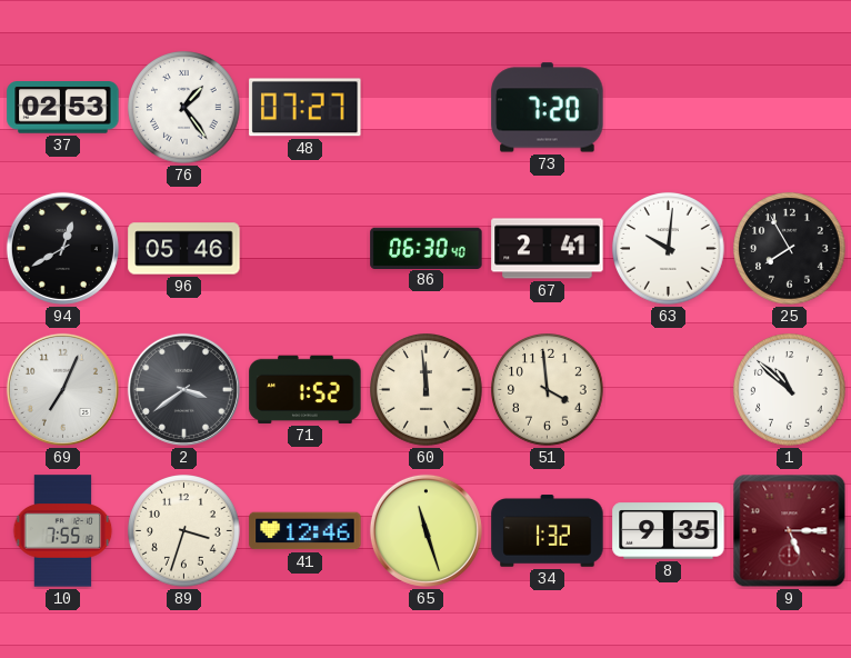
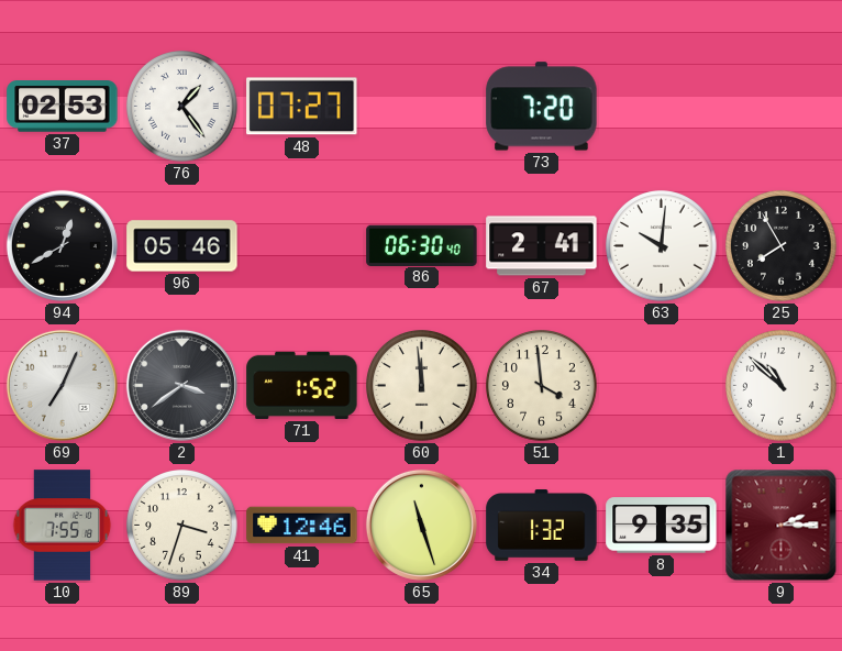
9: 5:15 -> 2:15 (782, 526)
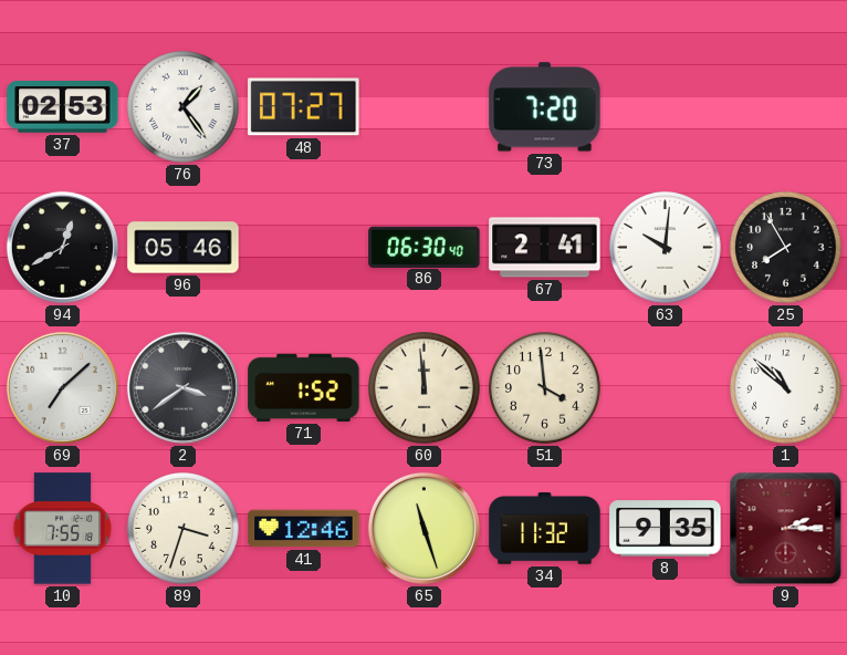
69: 7:04 -> 7:08 (62, 387)
34: 1:32 -> 11:32 (545, 529)
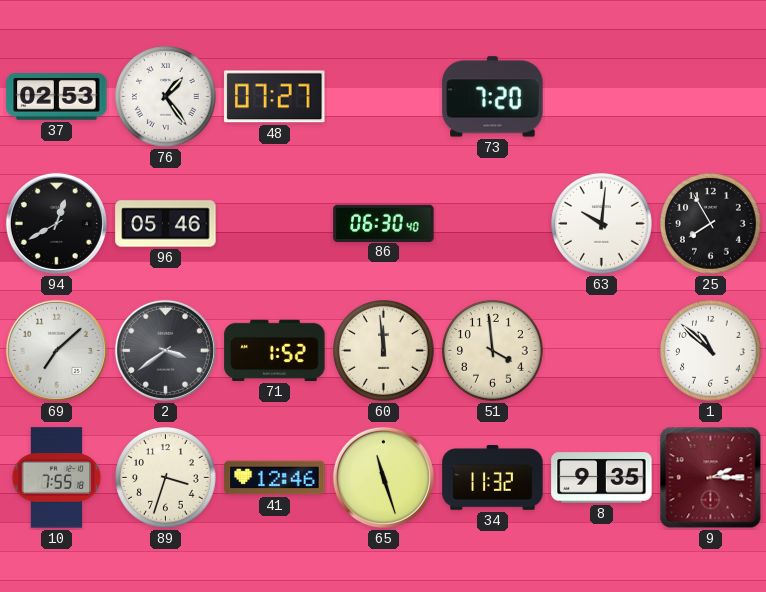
67: 2:41 -> none (545, 248)
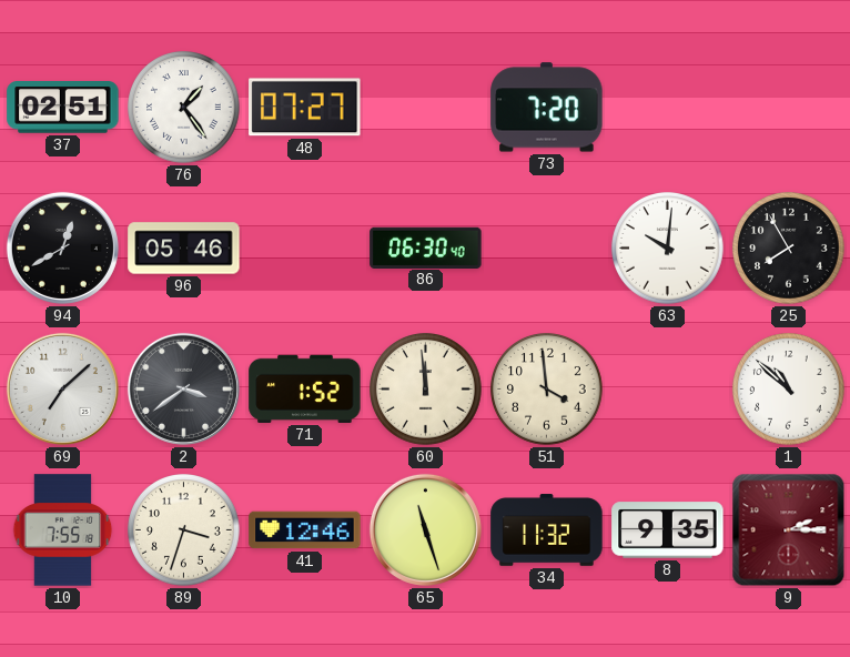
37: 02:53 -> 02:51 (63, 108)
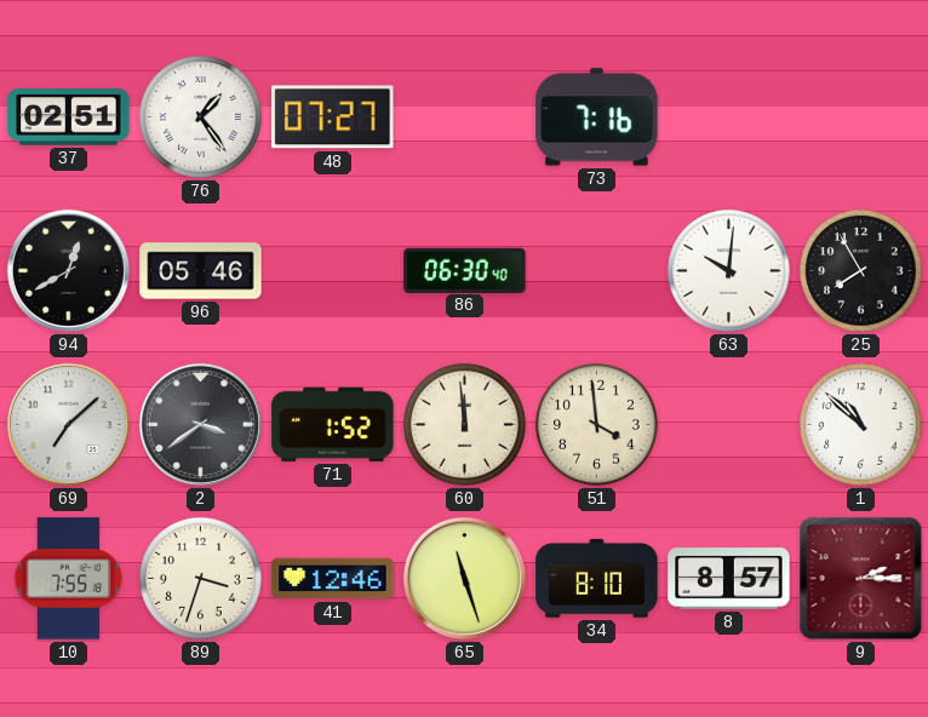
73: 7:20 -> 7:16 (597, 117)
34: 11:32 -> 8:10 (597, 579)
8: 9:35 -> 8:57 (729, 579)
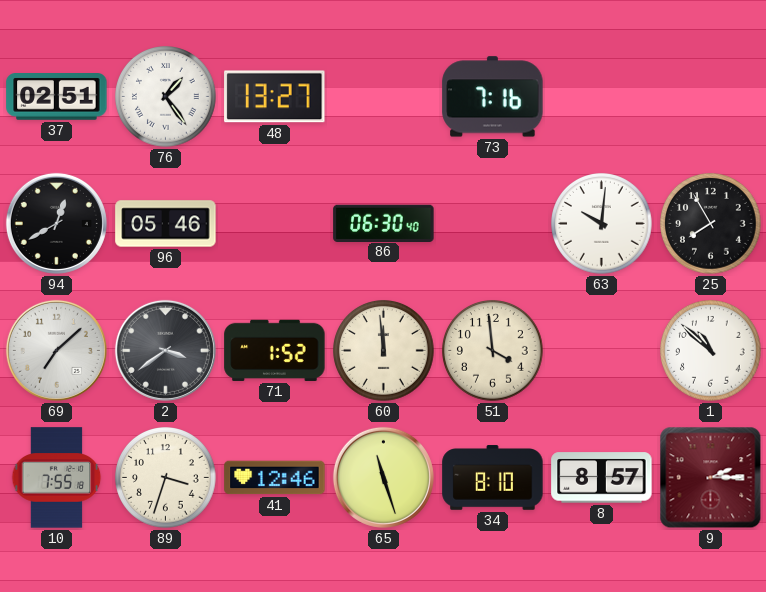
48: 07:27 -> 13:27 (275, 97)
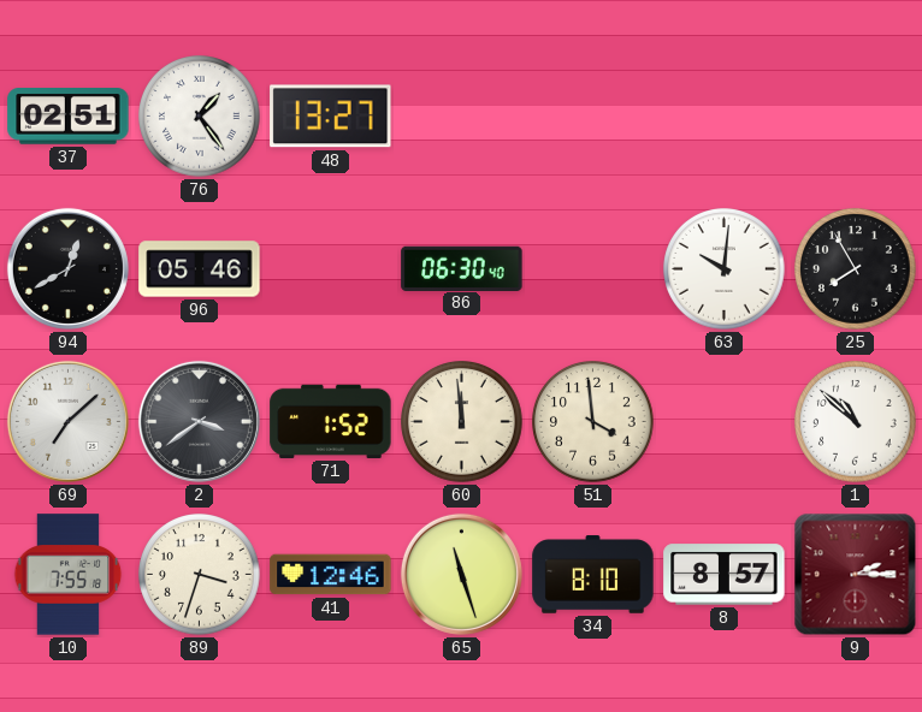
73: 7:16 -> none (493, 97)
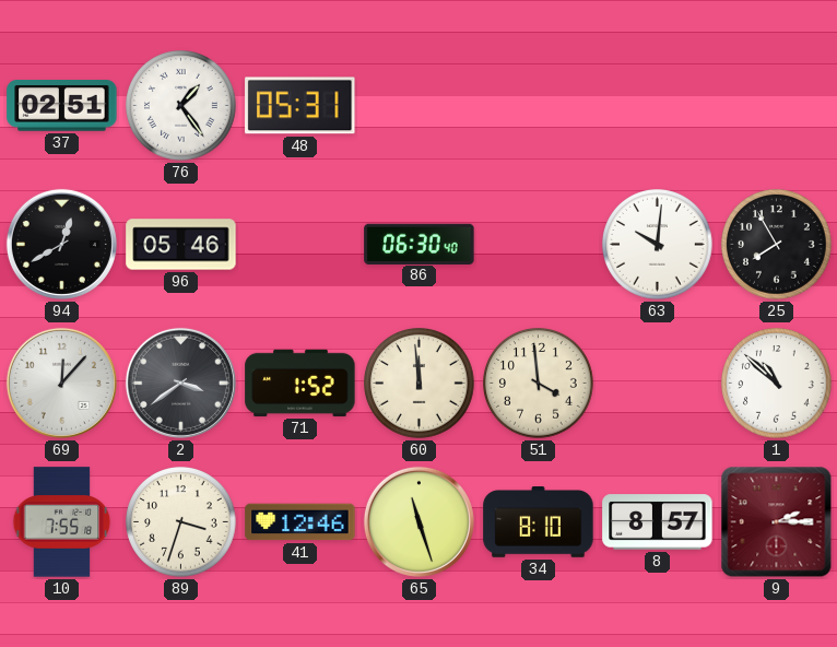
48: 13:27 -> 05:31 (300, 106)
69: 7:08 -> 12:07 (61, 383)
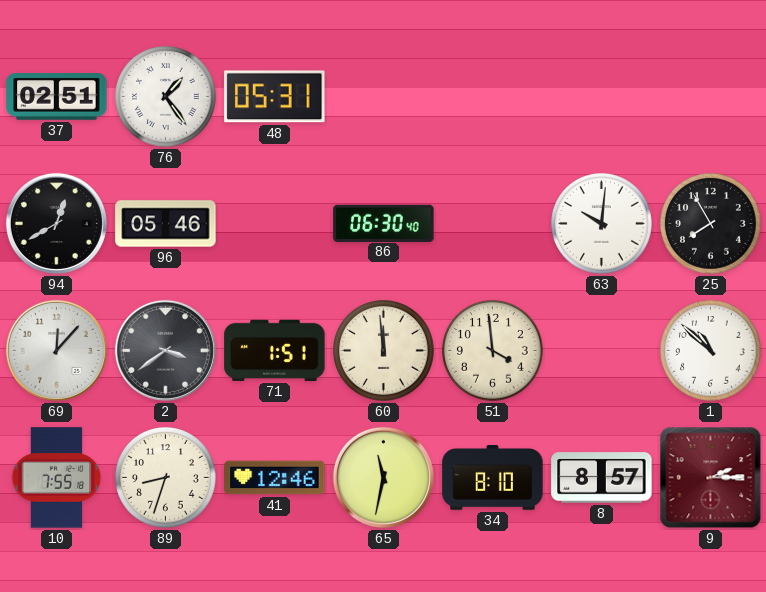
71: 1:52 -> 1:51 (275, 350)
89: 3:33 -> 8:33 (166, 478)
65: 11:27 -> 11:32 (383, 477)
